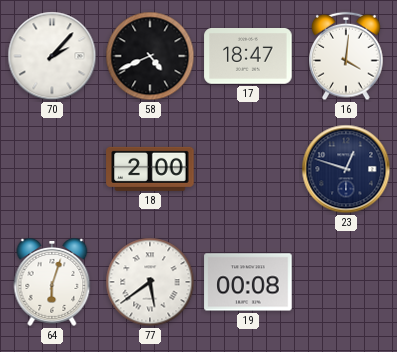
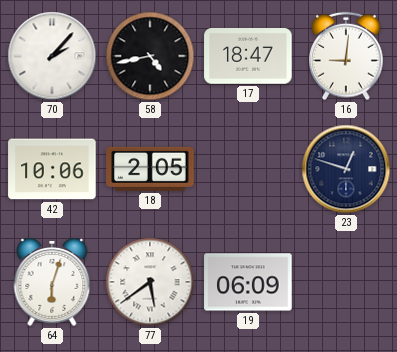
58: 4:41 -> 4:43 (150, 56)
16: 4:01 -> 9:01 (347, 56)
42: none -> 10:06 (52, 169)
18: 2:00 -> 2:05 (150, 169)
19: 00:08 -> 06:09 (248, 282)
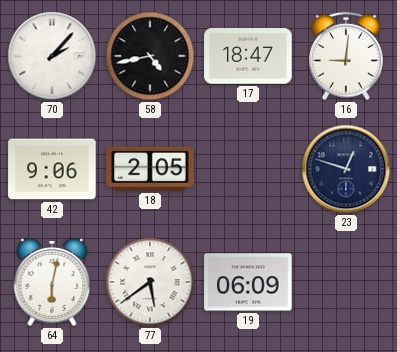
42: 10:06 -> 9:06 (52, 169)
64: 6:03 -> 6:02 (52, 283)
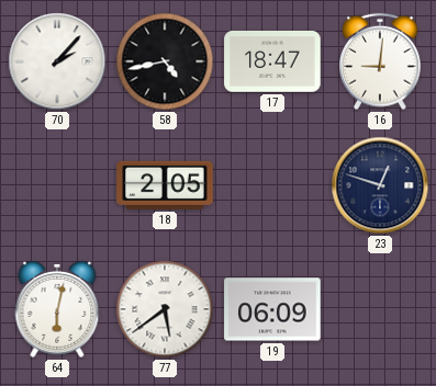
42: 9:06 -> none (52, 169)
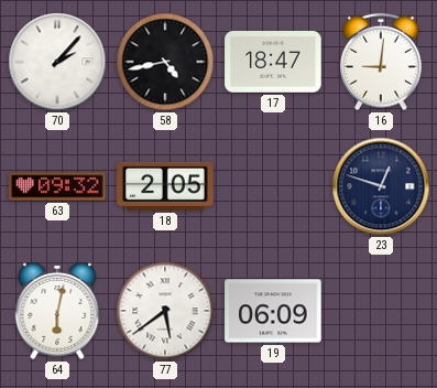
63: none -> 09:32 (57, 186)
